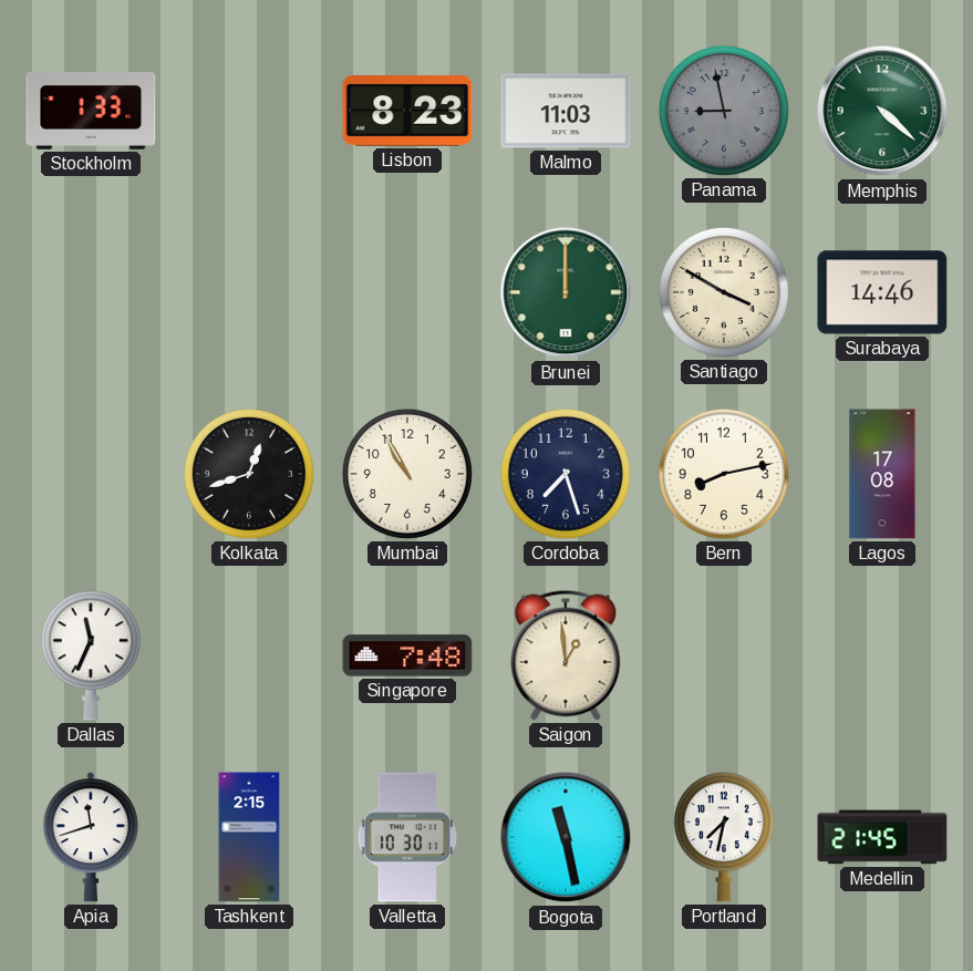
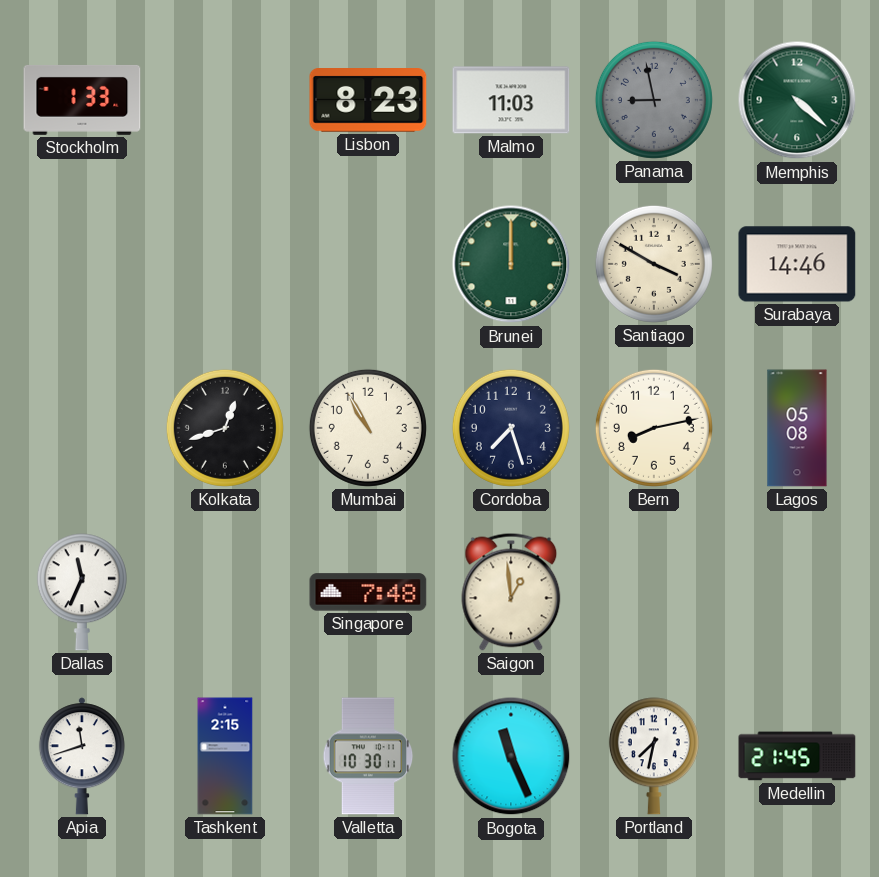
Lagos: 17:08 -> 05:08 (797, 428)
Bogota: 11:28 -> 11:26 (511, 756)
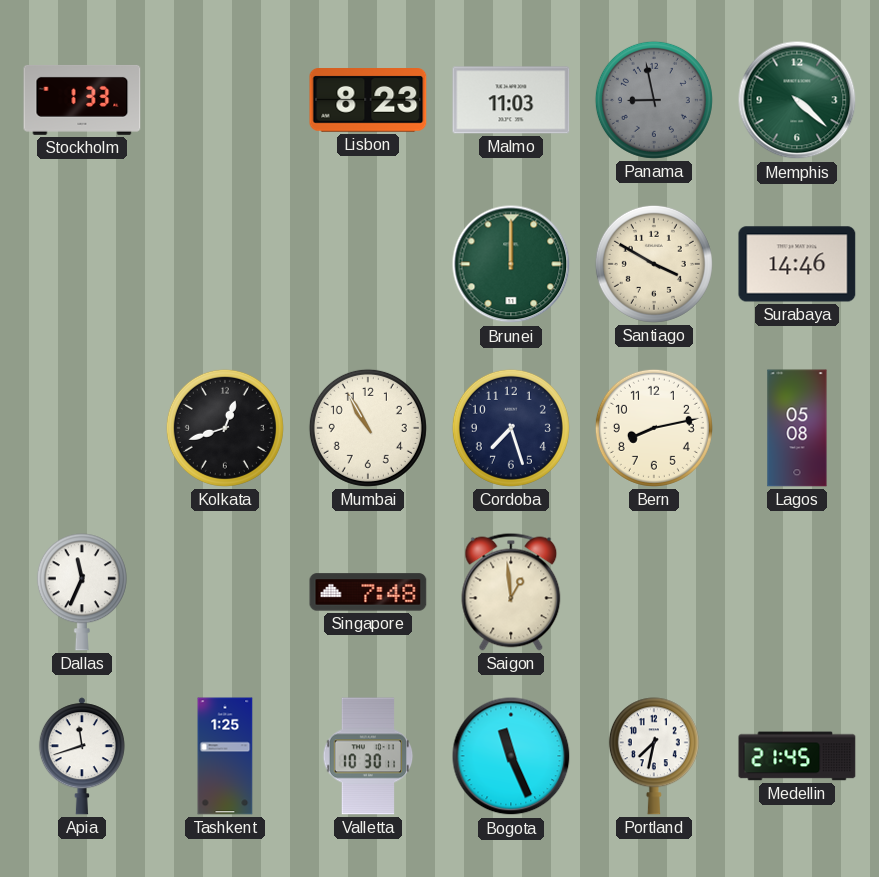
Tashkent: 2:15 -> 1:25 (225, 756)
